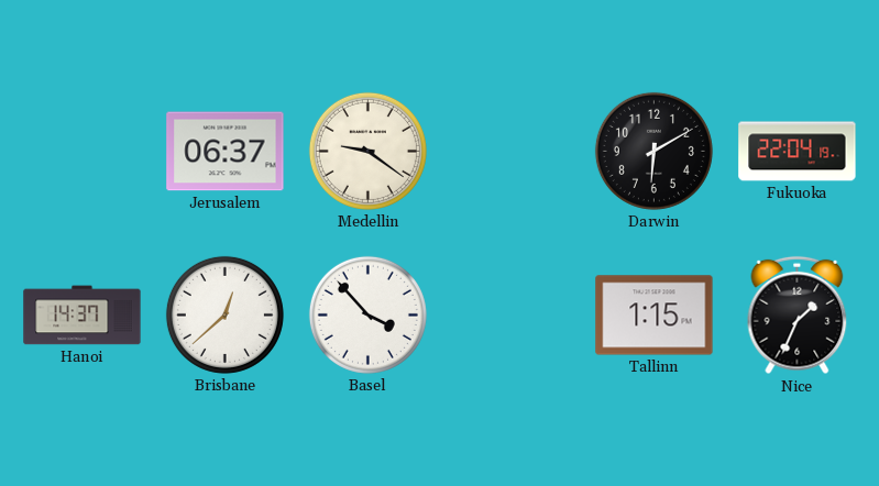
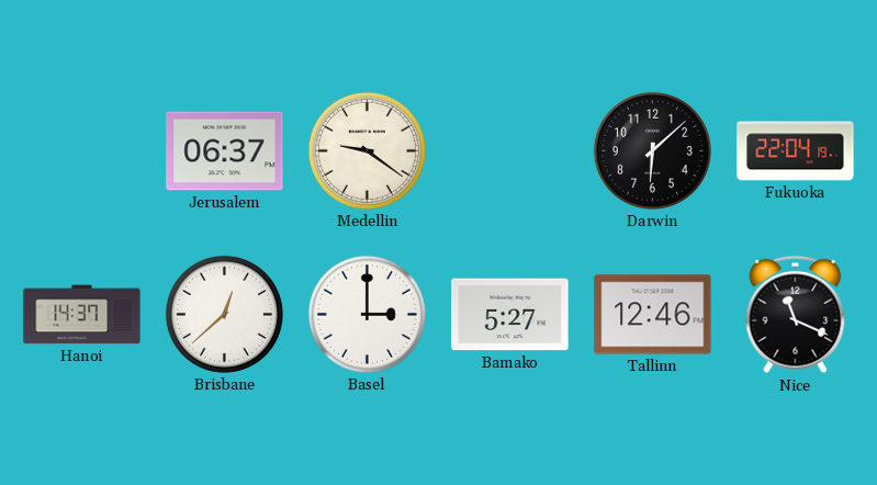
Darwin: 6:10 -> 6:08 (652, 150)
Basel: 3:53 -> 3:00 (367, 314)
Bamako: none -> 5:27 (510, 315)
Tallinn: 1:15 -> 12:46 (653, 315)
Nice: 1:34 -> 11:19 (796, 315)
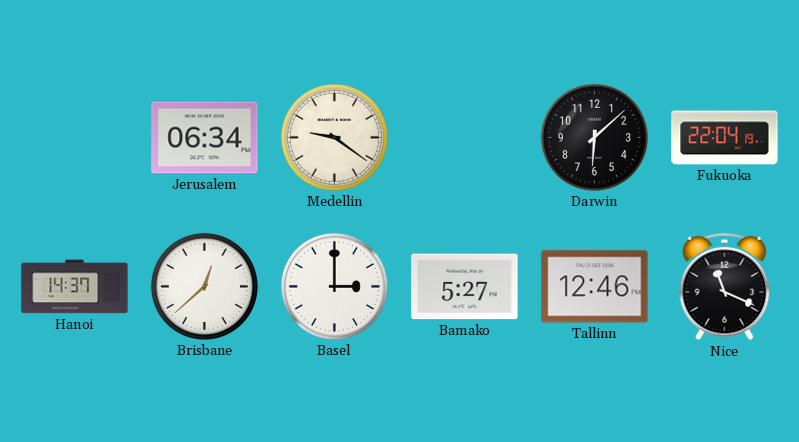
Jerusalem: 06:37 -> 06:34 (205, 138)
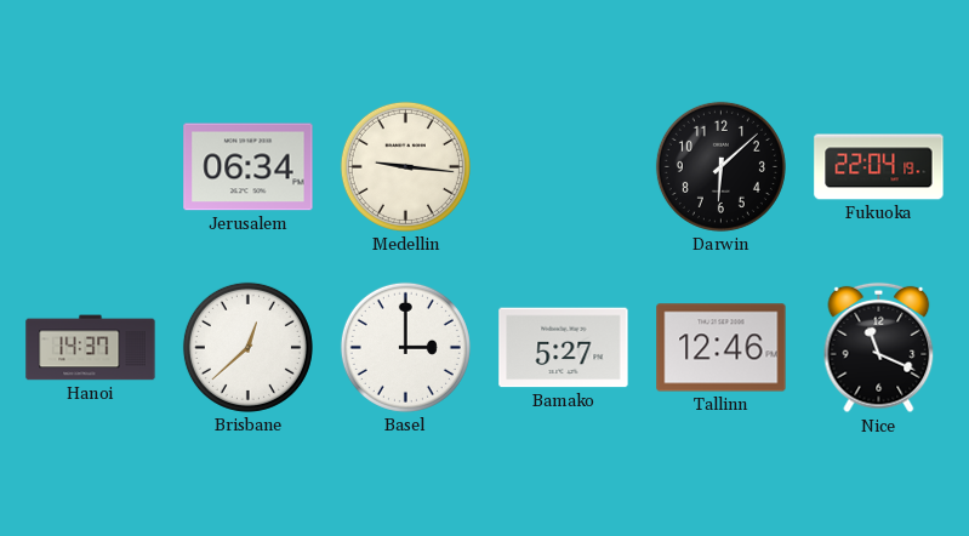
Medellin: 9:21 -> 9:16 (405, 166)
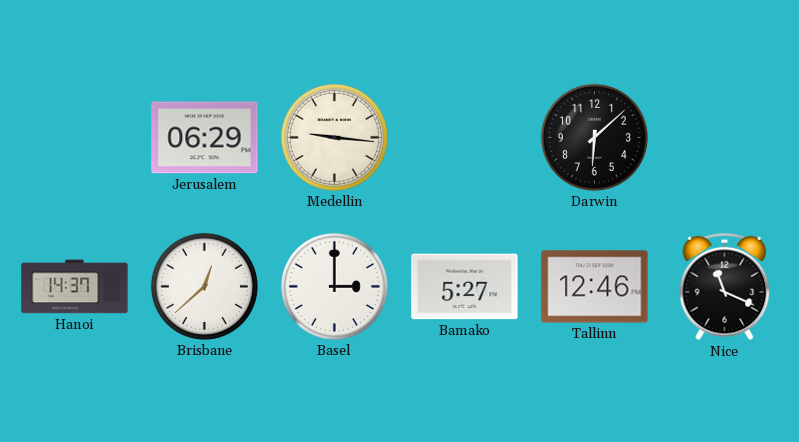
Jerusalem: 06:34 -> 06:29 (205, 138)
Fukuoka: 22:04 -> none (879, 167)
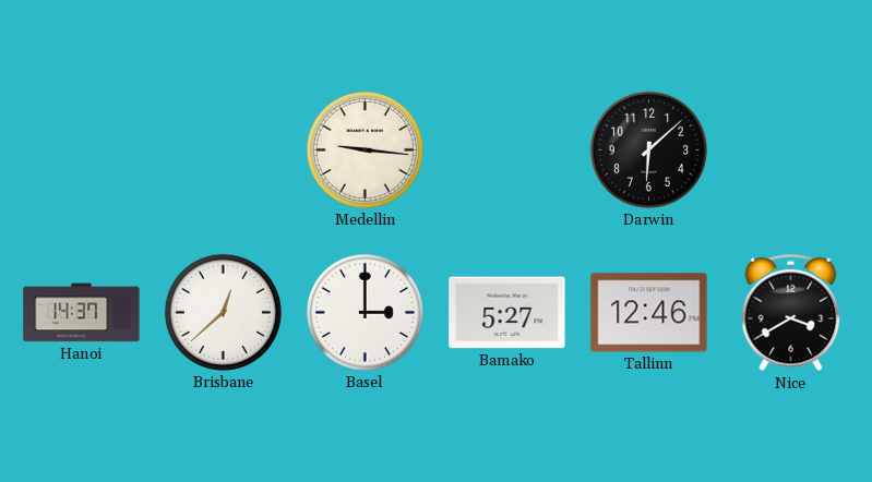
Jerusalem: 06:29 -> none (205, 138)
Nice: 11:19 -> 3:40 (791, 313)
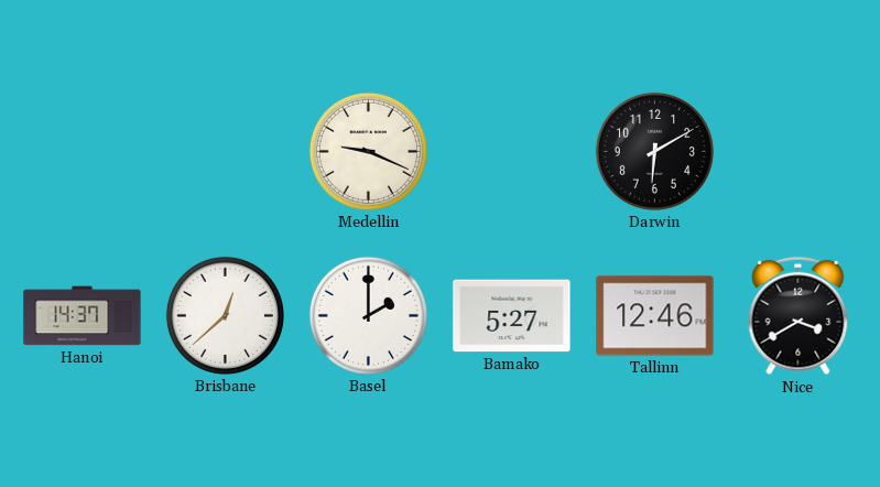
Medellin: 9:16 -> 9:19 (368, 151)
Darwin: 6:08 -> 6:10 (654, 151)
Basel: 3:00 -> 2:00 (368, 315)
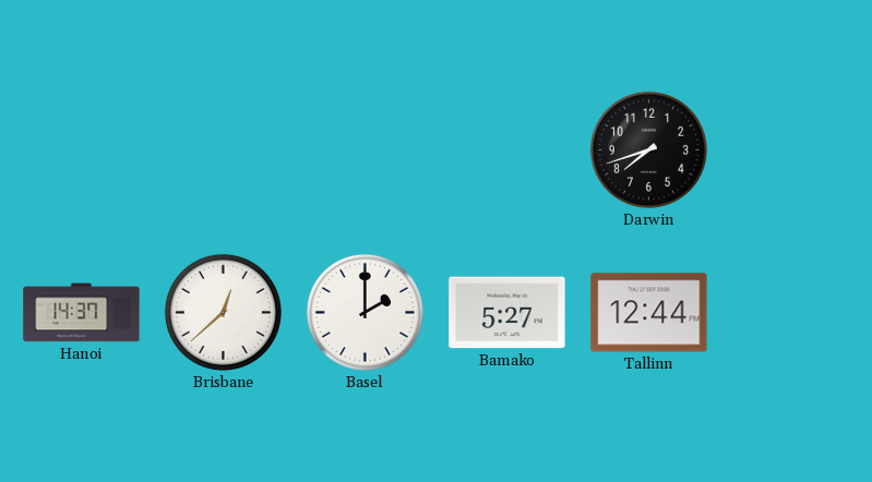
Medellin: 9:19 -> none (368, 151)
Darwin: 6:10 -> 7:42 (648, 149)
Tallinn: 12:46 -> 12:44 (649, 313)
Nice: 3:40 -> none (798, 316)
